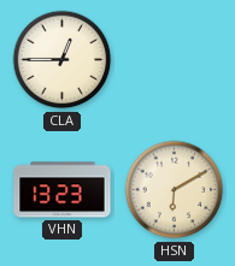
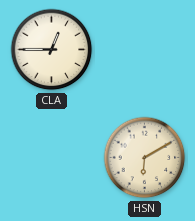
VHN: 13:23 -> none (63, 190)
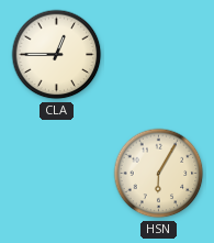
HSN: 6:10 -> 6:05 (159, 174)
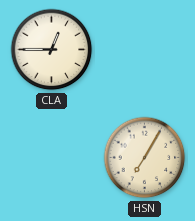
HSN: 6:05 -> 7:05 (145, 158)
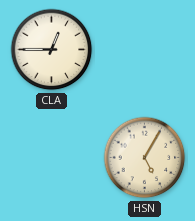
HSN: 7:05 -> 5:05 (145, 158)
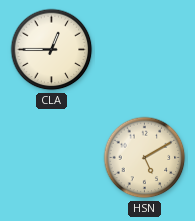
HSN: 5:05 -> 5:10 (145, 158)
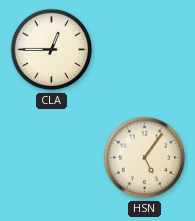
HSN: 5:10 -> 5:06 (145, 158)
